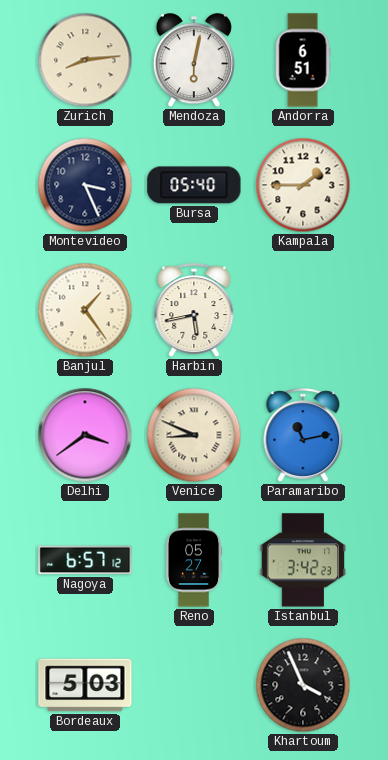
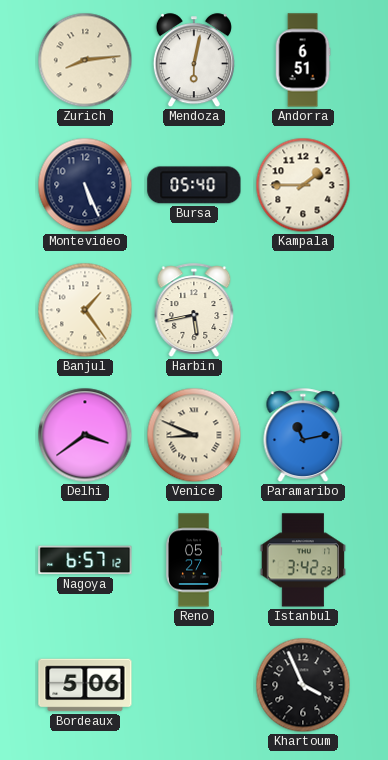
Montevideo: 3:26 -> 5:26 (85, 185)
Bordeaux: 5:03 -> 5:06 (85, 685)
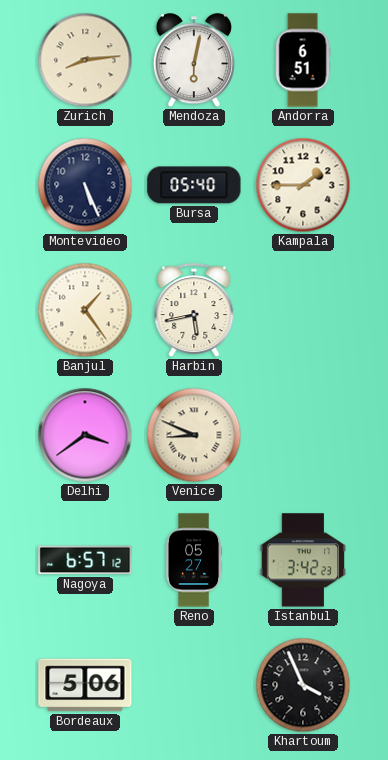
Paramaribo: 11:13 -> none (303, 435)
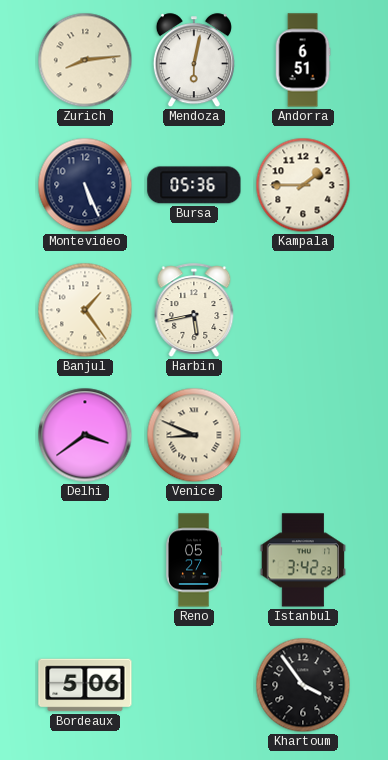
Bursa: 05:40 -> 05:36 (194, 185)
Nagoya: 6:57 -> none (85, 560)
Khartoum: 3:56 -> 3:54 (303, 685)
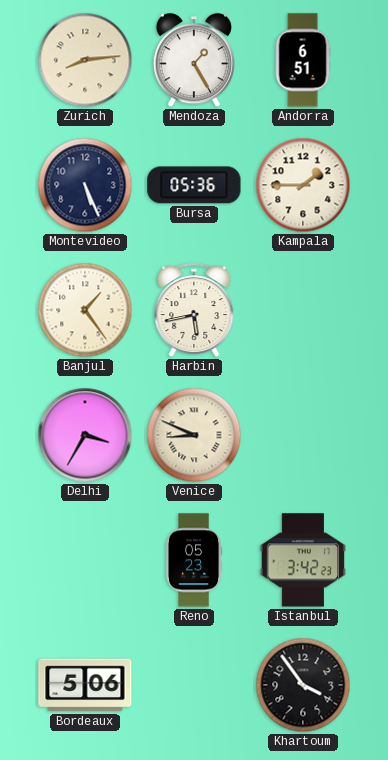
Mendoza: 6:02 -> 1:25 (194, 61)
Delhi: 3:39 -> 3:35 (85, 435)
Reno: 05:27 -> 05:23 (194, 560)
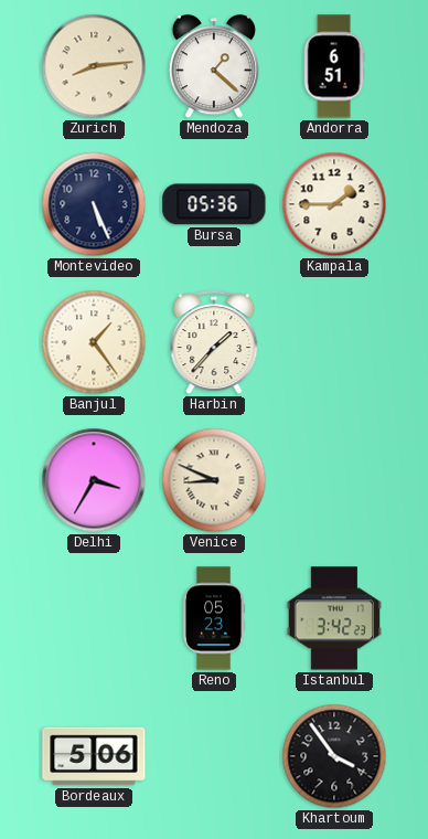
Mendoza: 1:25 -> 1:22 (214, 67)
Harbin: 5:43 -> 1:37 (214, 342)
